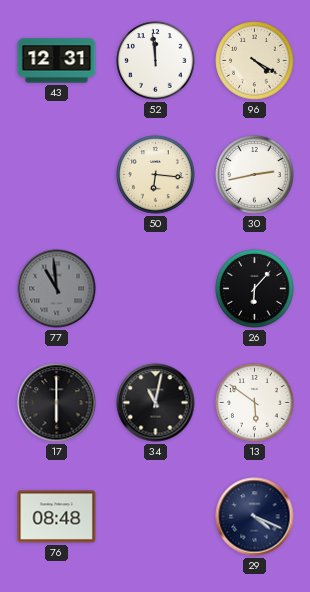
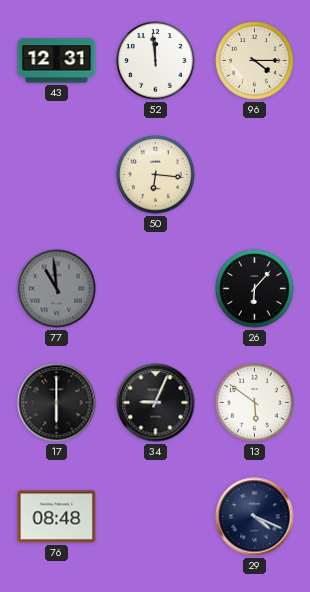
96: 4:20 -> 4:15 (255, 61)
30: 2:43 -> none (255, 175)
34: 11:02 -> 9:04 (156, 403)
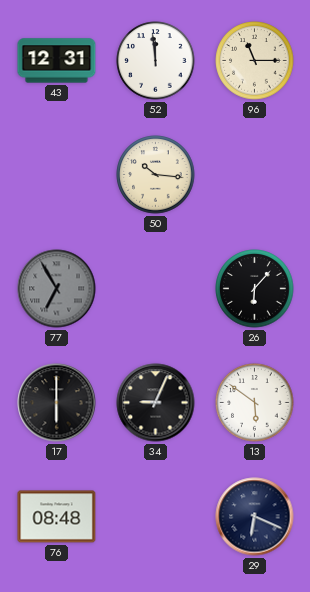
96: 4:15 -> 11:15 (255, 61)
50: 6:16 -> 10:16 (156, 175)
77: 10:59 -> 6:55 (57, 289)
29: 4:19 -> 6:19 (255, 517)
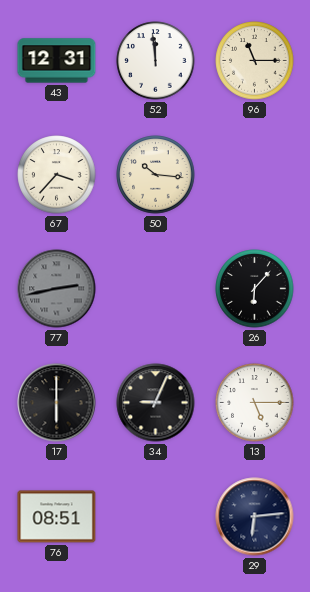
67: none -> 3:37 (57, 175)
77: 6:55 -> 2:43 (57, 289)
13: 5:51 -> 5:15 (255, 403)
76: 08:48 -> 08:51 (57, 517)
29: 6:19 -> 6:14 (255, 517)
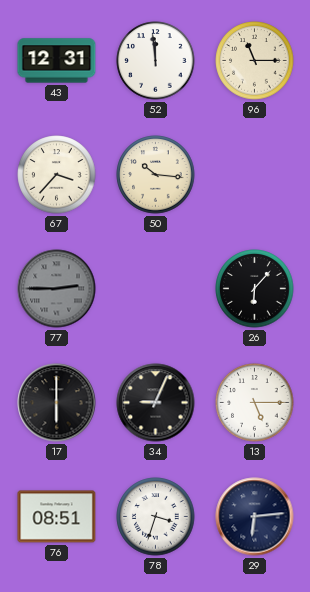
77: 2:43 -> 2:45 (57, 289)
78: none -> 3:33 (156, 517)
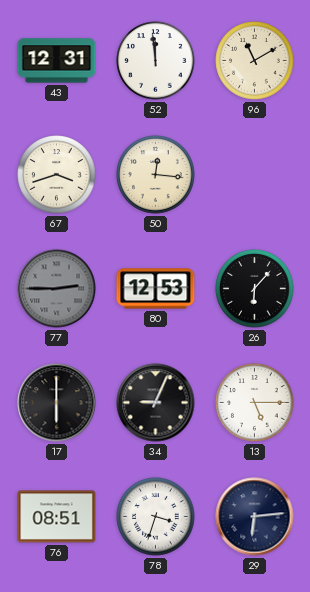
96: 11:15 -> 11:10 (255, 61)
67: 3:37 -> 3:42 (57, 175)
50: 10:16 -> 12:16 (156, 175)
80: none -> 12:53 (156, 289)
